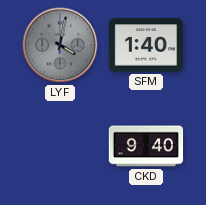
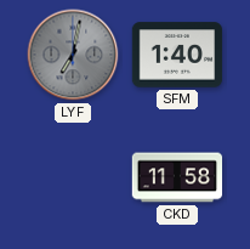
LYF: 4:02 -> 7:02 (73, 55)
CKD: 9:40 -> 11:58 (177, 177)
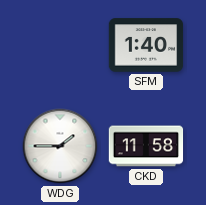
LYF: 7:02 -> none (73, 55)
WDG: none -> 1:45 (60, 146)
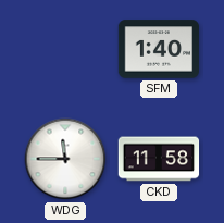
WDG: 1:45 -> 11:45 (65, 159)
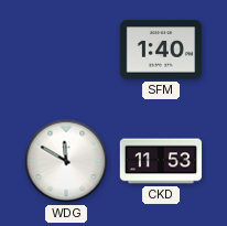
WDG: 11:45 -> 11:50 (66, 161)
CKD: 11:58 -> 11:53 (161, 161)
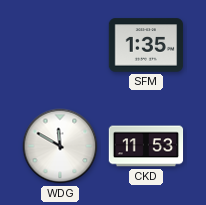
SFM: 1:40 -> 1:35 (146, 45)
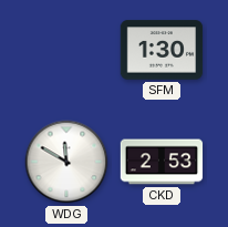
SFM: 1:35 -> 1:30 (162, 50)
CKD: 11:53 -> 2:53 (162, 162)
